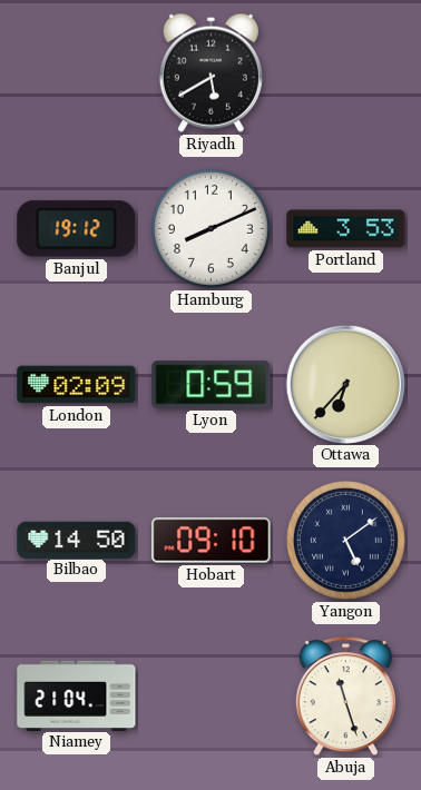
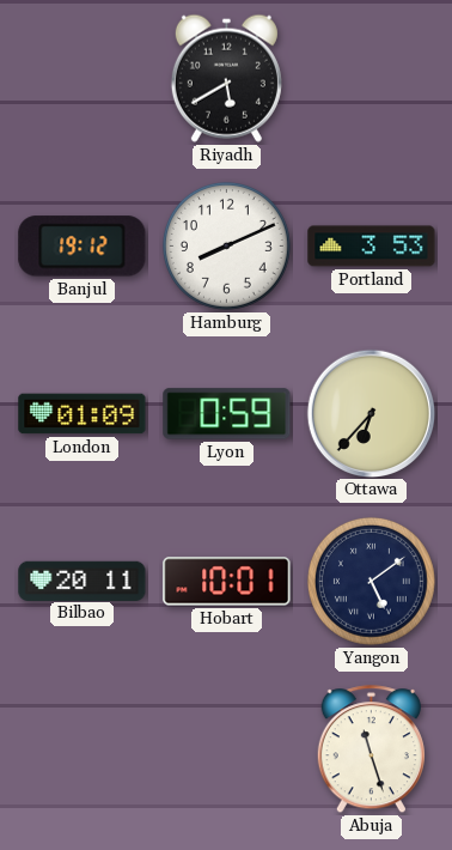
London: 02:09 -> 01:09 (83, 414)
Bilbao: 14:50 -> 20:11 (83, 581)
Hobart: 09:10 -> 10:01 (227, 582)
Niamey: 21:04 -> none (77, 695)
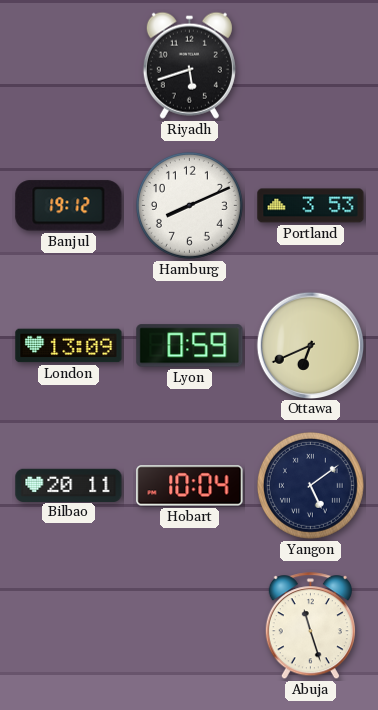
Riyadh: 5:40 -> 5:42 (189, 65)
London: 01:09 -> 13:09 (69, 346)
Ottawa: 6:37 -> 6:41 (310, 345)
Hobart: 10:01 -> 10:04 (190, 486)
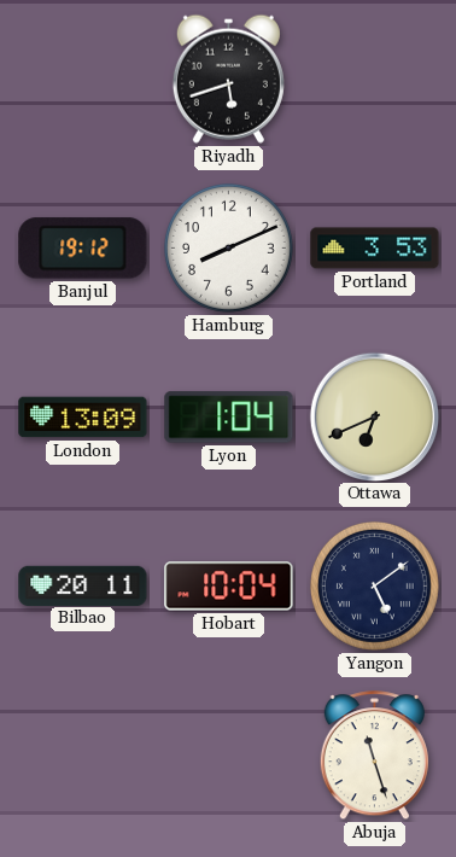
Lyon: 0:59 -> 1:04 (229, 418)
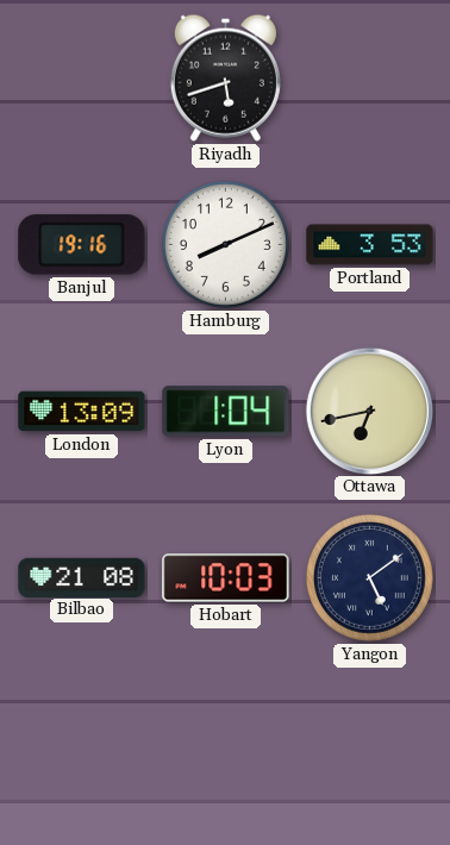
Banjul: 19:12 -> 19:16 (82, 245)
Ottawa: 6:41 -> 6:43 (369, 411)
Bilbao: 20:11 -> 21:08 (82, 577)
Hobart: 10:04 -> 10:03 (226, 578)
Abuja: 11:27 -> none (374, 756)
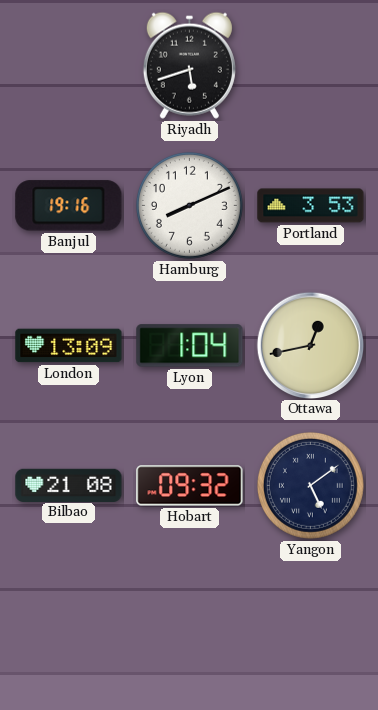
Ottawa: 6:43 -> 12:43 (310, 345)
Hobart: 10:03 -> 09:32 (190, 486)
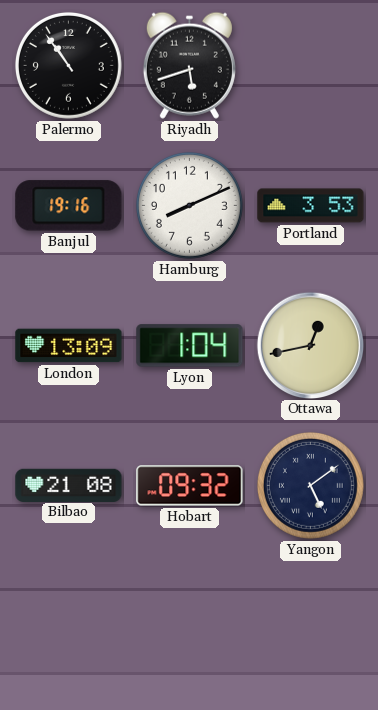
Palermo: none -> 10:54 (68, 65)
